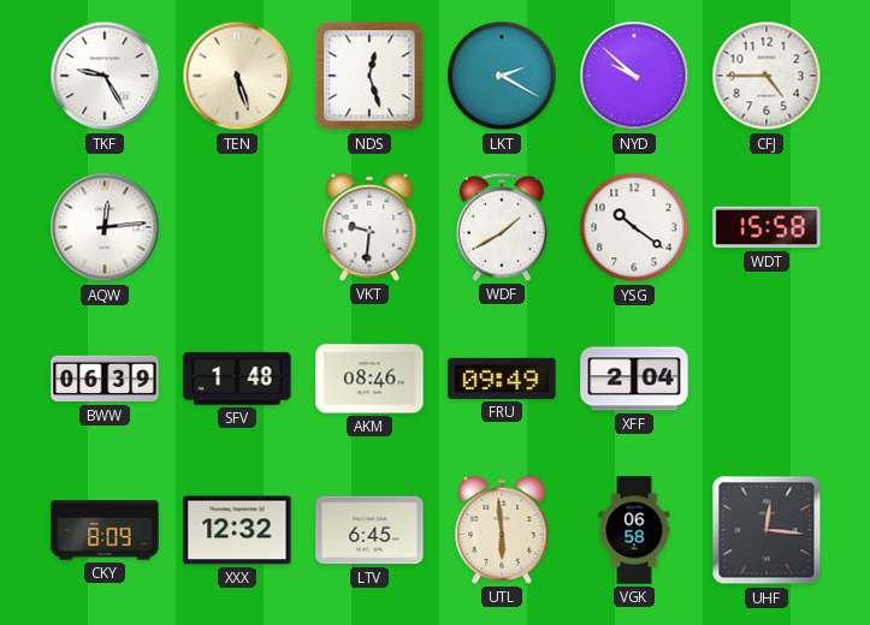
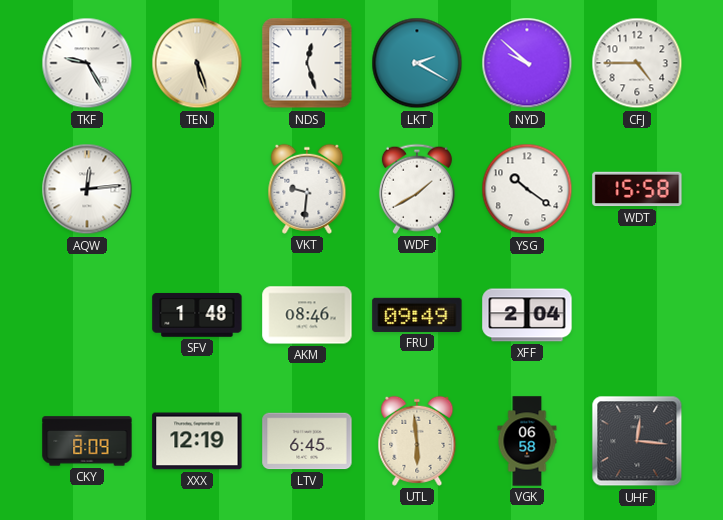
BWW: 06:39 -> none (105, 379)
XXX: 12:32 -> 12:19 (197, 441)
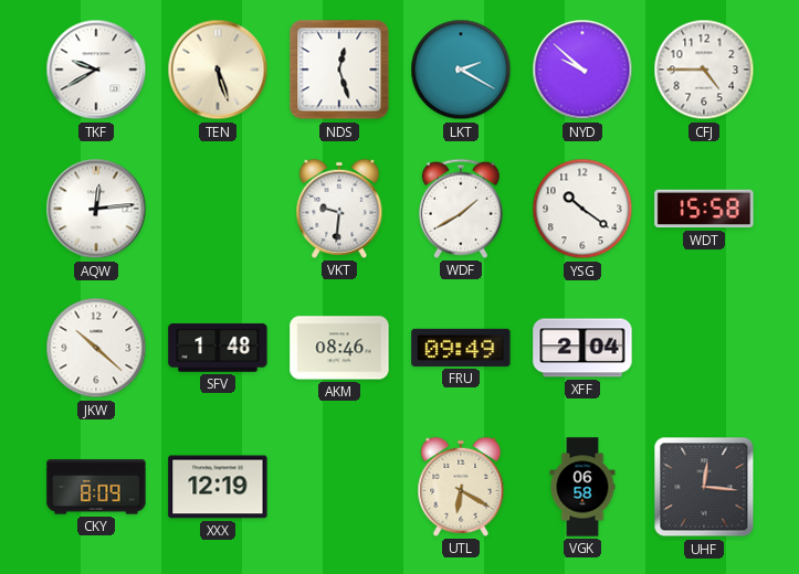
TKF: 9:25 -> 9:40 (96, 70)
JKW: none -> 10:22 (96, 348)
LTV: 6:45 -> none (307, 441)
UTL: 5:59 -> 6:20 (461, 487)
